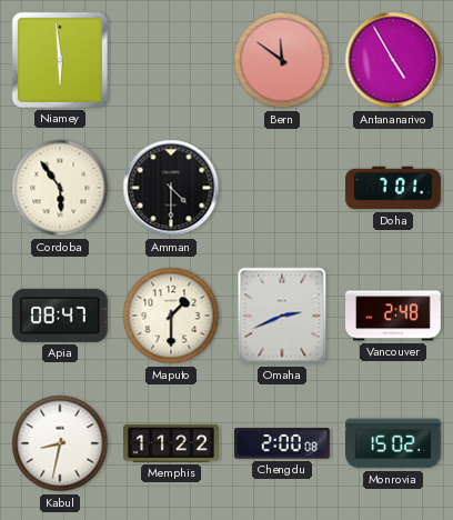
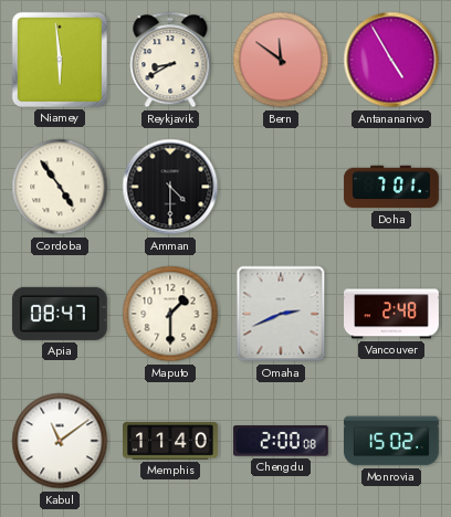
Reykjavik: none -> 8:40 (170, 60)
Cordoba: 5:54 -> 4:54 (60, 187)
Kabul: 8:32 -> 11:09 (60, 441)
Memphis: 11:22 -> 11:40 (171, 442)
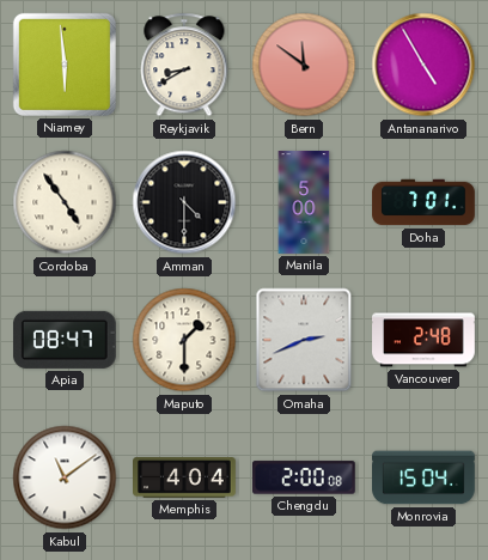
Manila: none -> 5:00 (304, 202)
Memphis: 11:40 -> 4:04 (185, 479)
Monrovia: 15:02 -> 15:04 (425, 477)
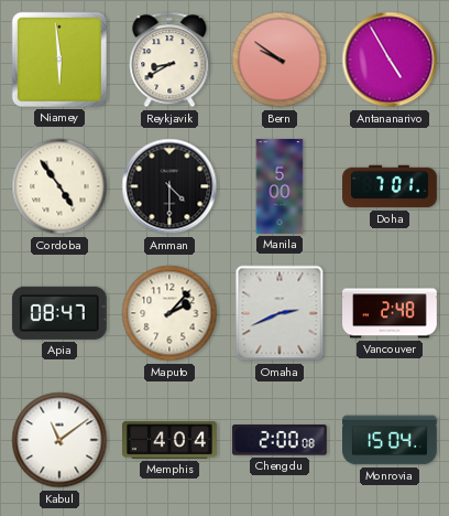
Bern: 11:51 -> 9:51 (280, 60)
Maputo: 1:30 -> 2:07 (169, 313)
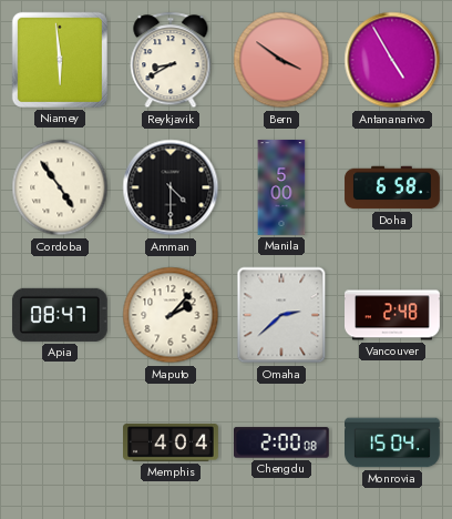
Bern: 9:51 -> 3:51 (281, 60)
Doha: 7:01 -> 6:58 (392, 187)
Omaha: 2:41 -> 2:38 (281, 315)
Kabul: 11:09 -> none (59, 440)
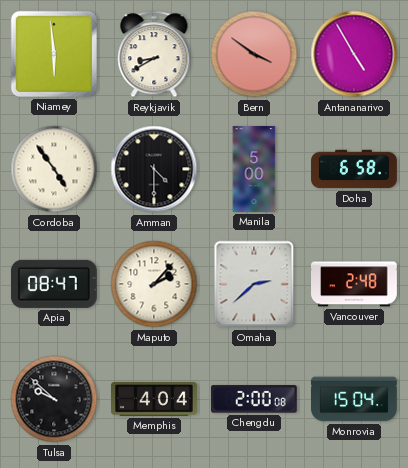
Tulsa: none -> 9:52 (54, 399)
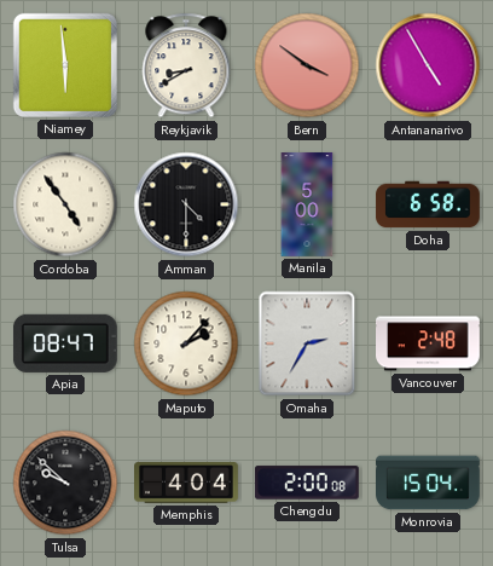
Omaha: 2:38 -> 2:35 (307, 343)
